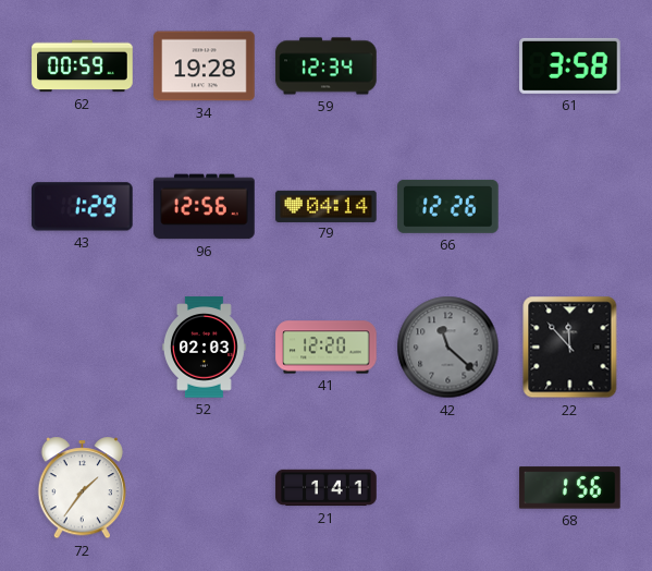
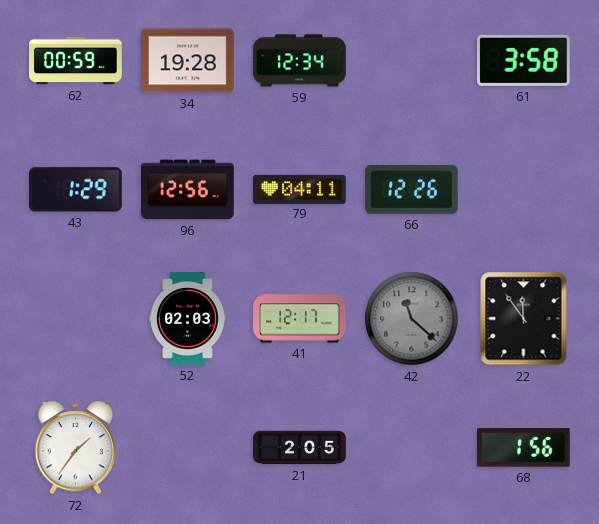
79: 04:14 -> 04:11 (300, 189)
41: 12:20 -> 12:17 (300, 319)
22: 11:53 -> 11:54 (524, 319)
21: 1:41 -> 2:05 (300, 448)
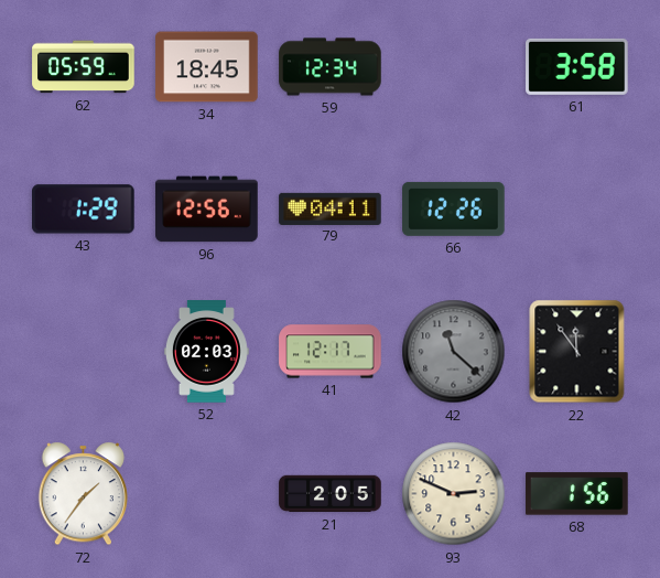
62: 00:59 -> 05:59 (84, 67)
34: 19:28 -> 18:45 (207, 67)
93: none -> 2:49 (454, 494)
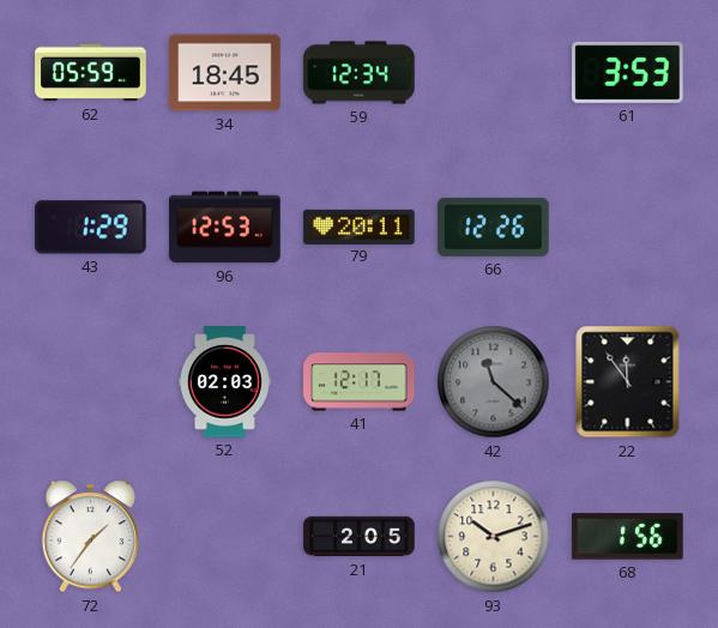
61: 3:58 -> 3:53 (628, 72)
96: 12:56 -> 12:53 (225, 228)
79: 04:11 -> 20:11 (360, 227)
93: 2:49 -> 10:12 (494, 537)
